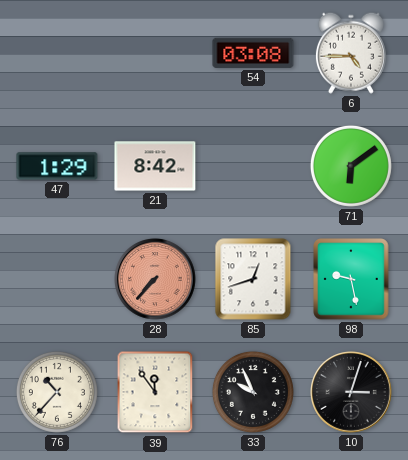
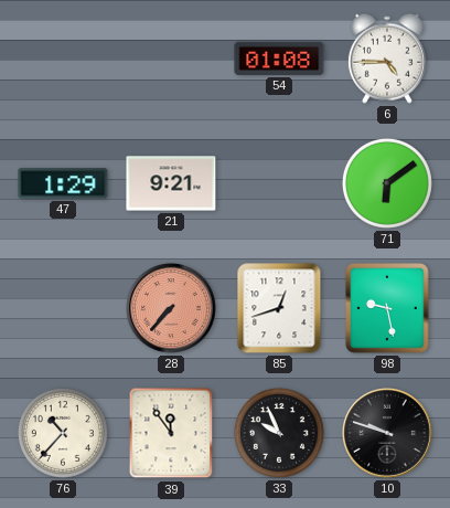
54: 03:08 -> 01:08 (279, 59)
21: 8:42 -> 9:21 (171, 183)
10: 3:03 -> 9:48 (388, 434)
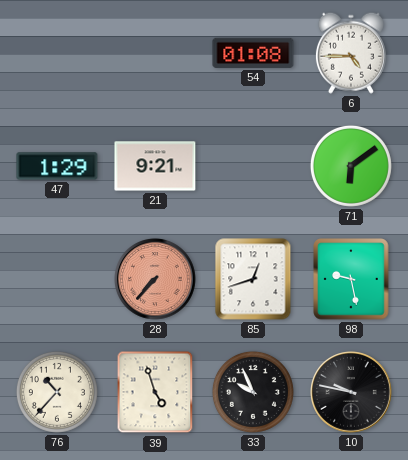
39: 11:54 -> 4:57 (155, 392)
10: 9:48 -> 9:47 (352, 393)
